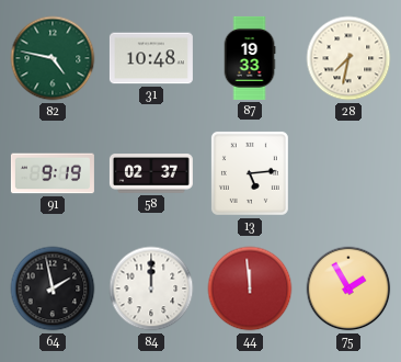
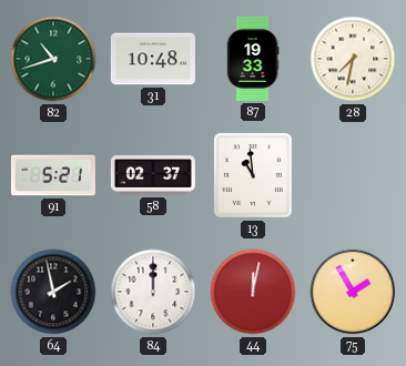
82: 4:47 -> 10:42 (53, 59)
91: 9:19 -> 5:21 (53, 175)
13: 5:14 -> 10:59 (253, 175)
44: 11:59 -> 12:02 (253, 292)
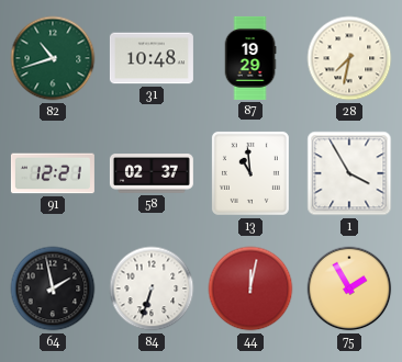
87: 19:33 -> 19:29 (250, 58)
91: 5:21 -> 12:21 (53, 173)
1: none -> 3:55 (349, 173)
84: 12:00 -> 6:33 (152, 289)
